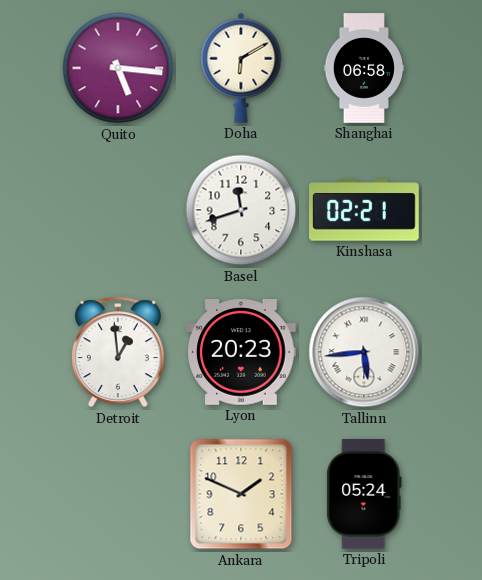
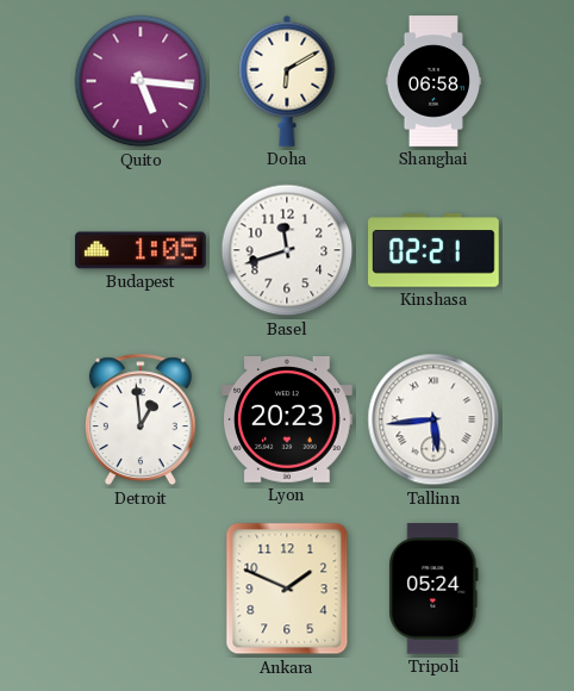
Budapest: none -> 1:05 (141, 250)
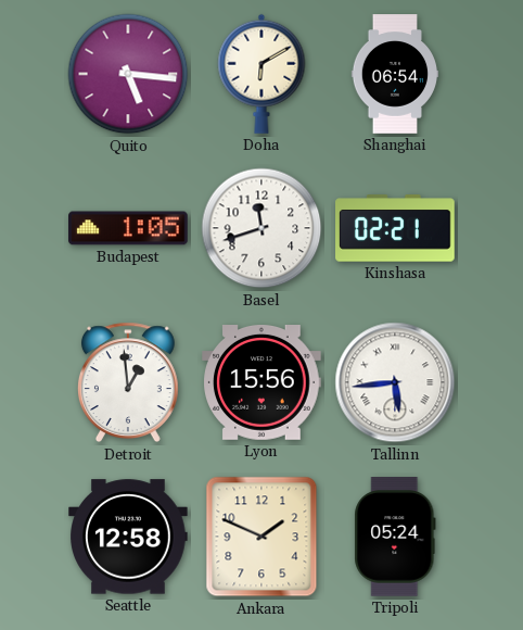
Shanghai: 06:58 -> 06:54 (395, 74)
Lyon: 20:23 -> 15:56 (261, 383)
Seattle: none -> 12:58 (128, 537)
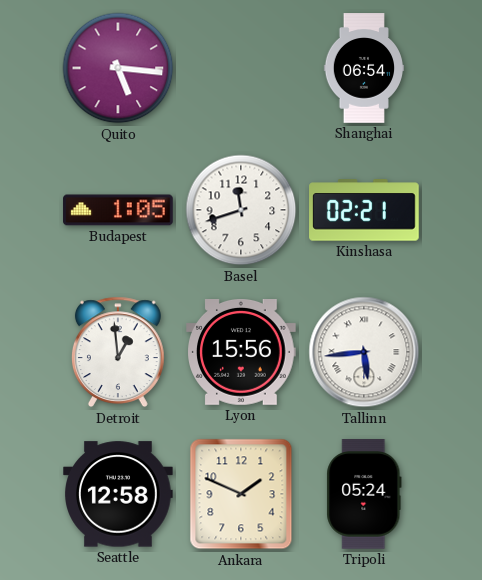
Doha: 6:10 -> none (261, 74)
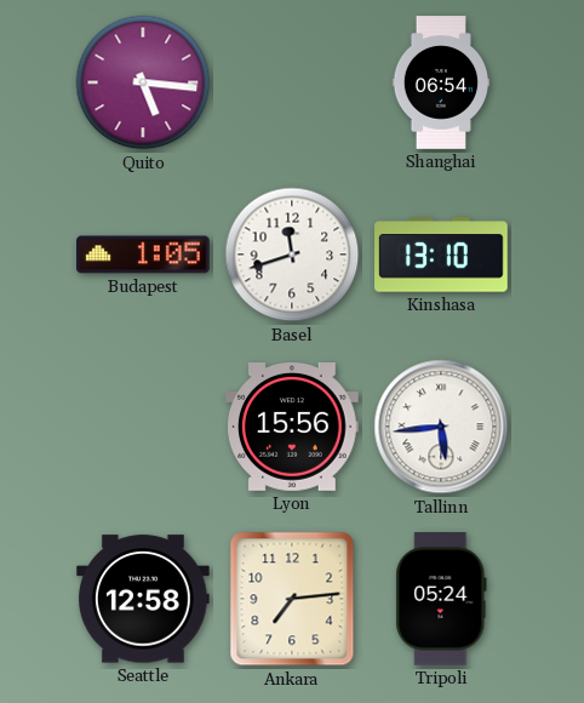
Kinshasa: 02:21 -> 13:10 (441, 255)
Detroit: 12:59 -> none (118, 352)
Ankara: 1:49 -> 7:14 (292, 599)
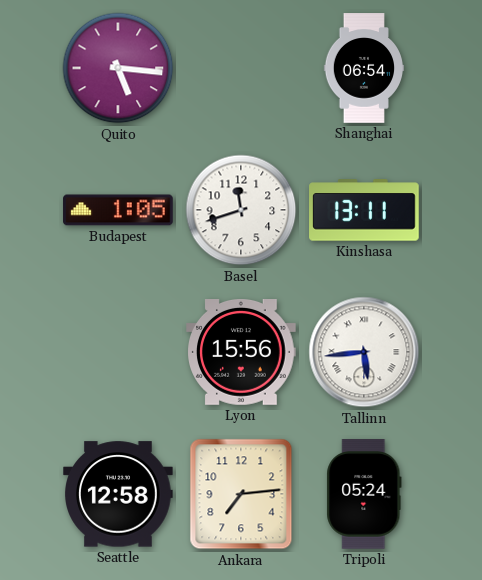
Kinshasa: 13:10 -> 13:11 (364, 210)
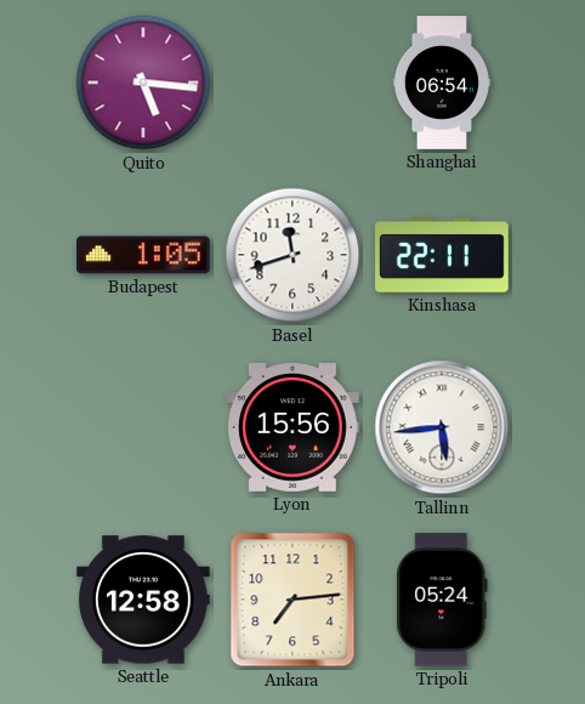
Kinshasa: 13:11 -> 22:11 (442, 255)
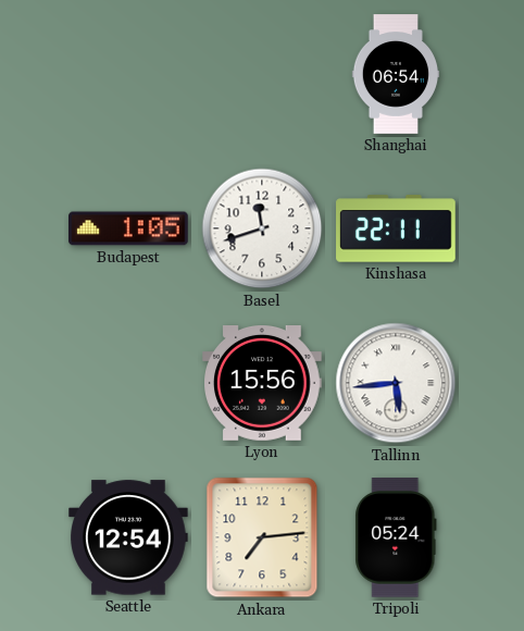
Quito: 5:16 -> none (143, 83)
Seattle: 12:58 -> 12:54 (128, 537)
